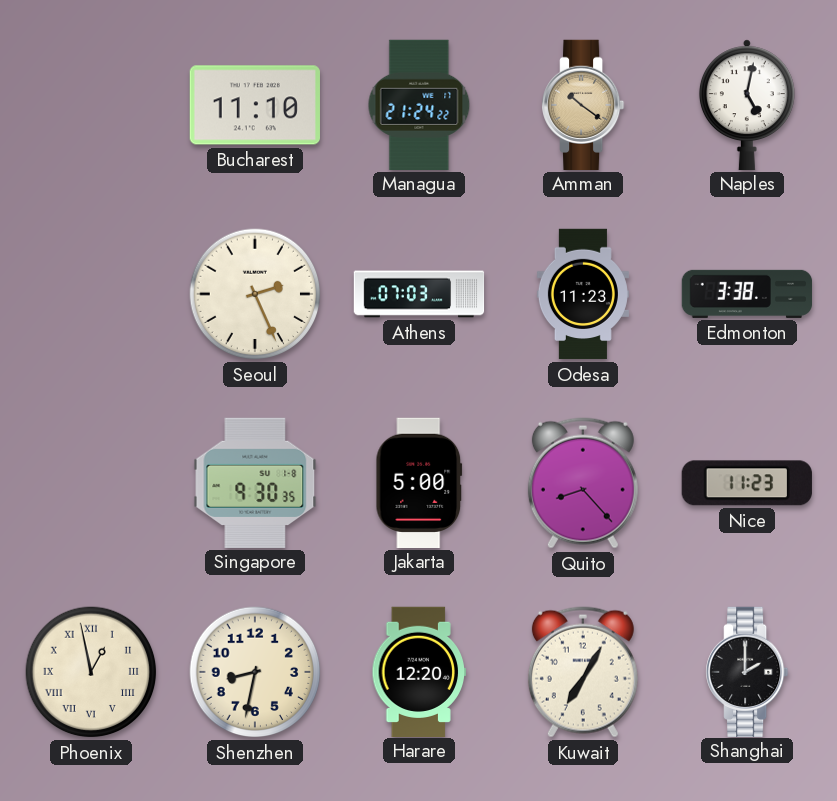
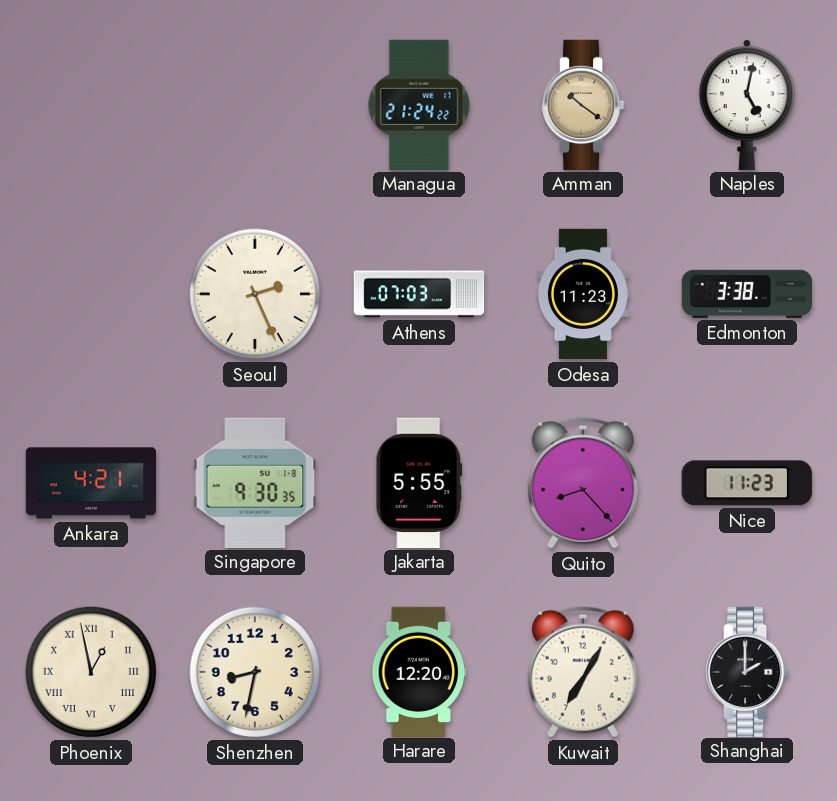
Bucharest: 11:10 -> none (255, 105)
Ankara: none -> 4:21 (91, 483)
Jakarta: 5:00 -> 5:55 (419, 482)
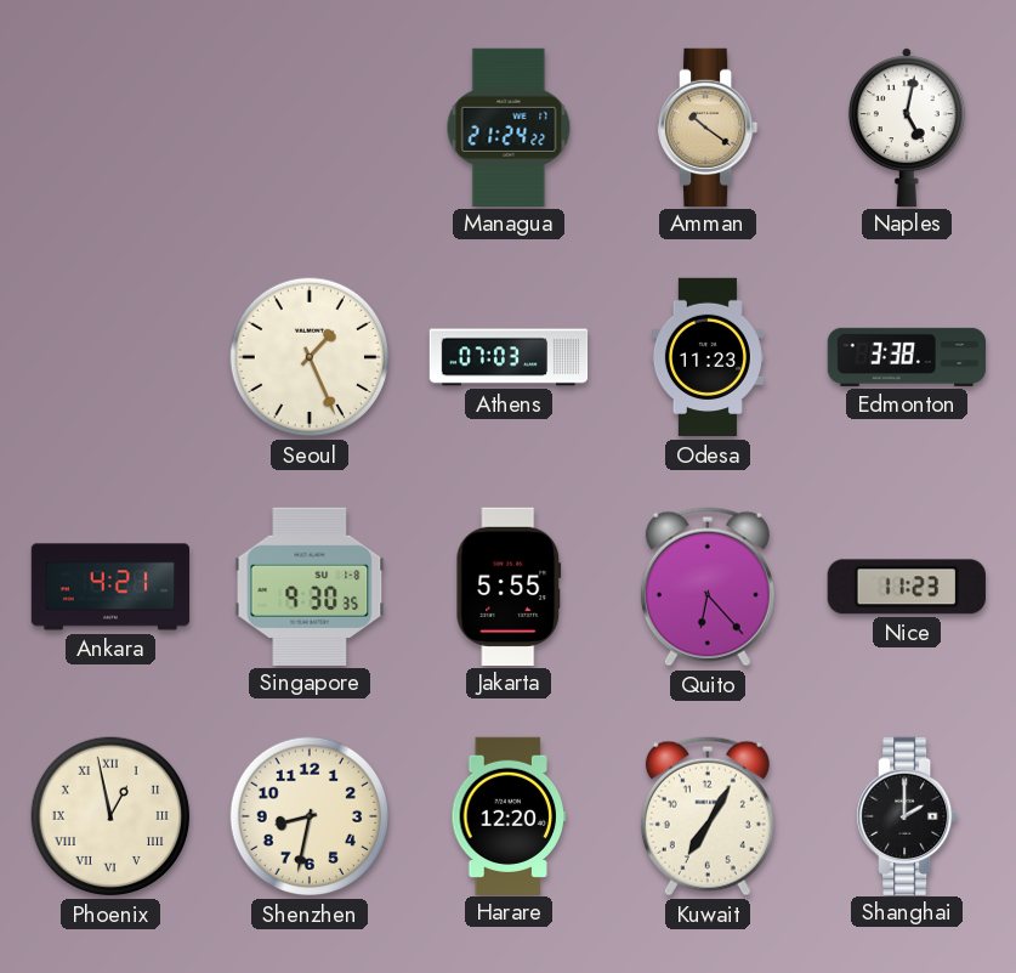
Seoul: 2:26 -> 1:26 (310, 357)
Quito: 8:23 -> 6:23 (708, 587)
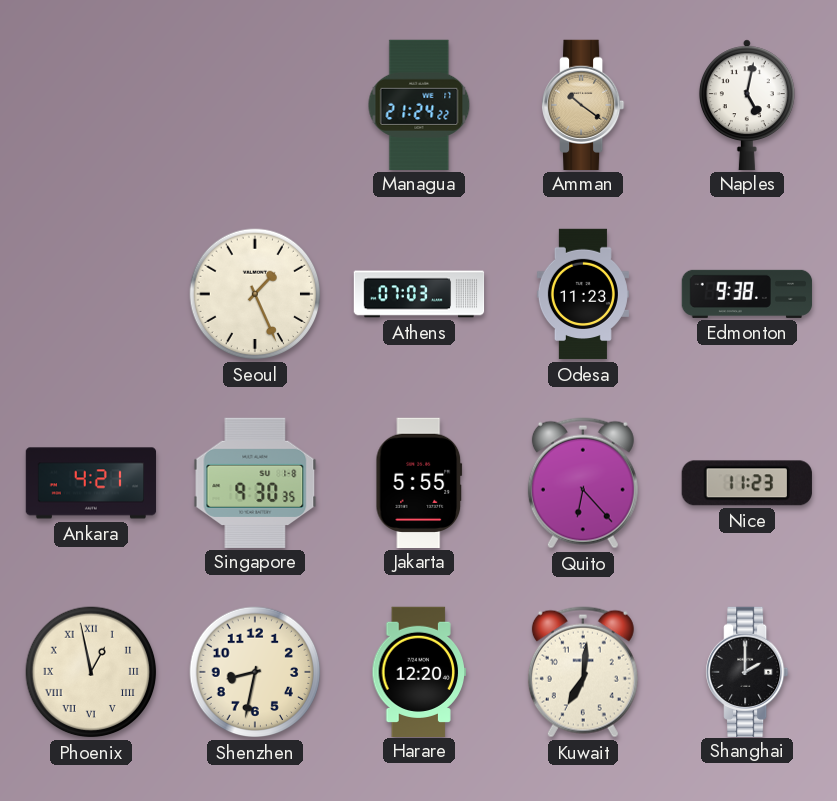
Edmonton: 3:38 -> 9:38 (747, 294)
Kuwait: 7:05 -> 7:01 (583, 672)
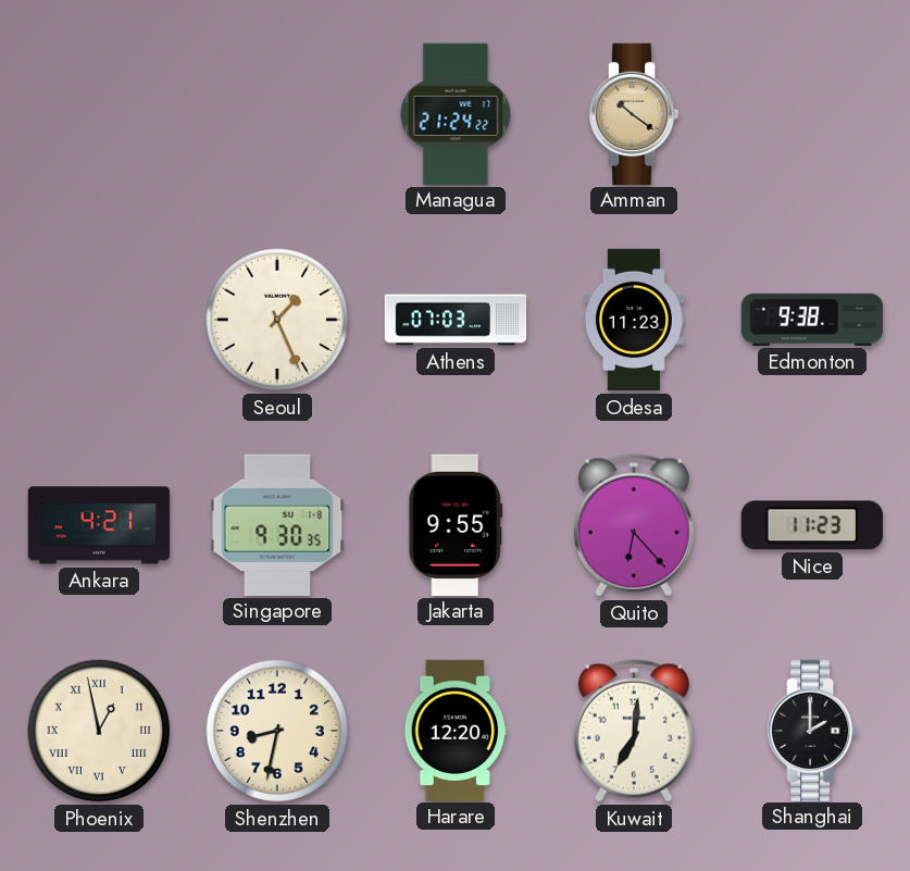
Naples: 5:02 -> none (747, 104)
Jakarta: 5:55 -> 9:55 (456, 524)
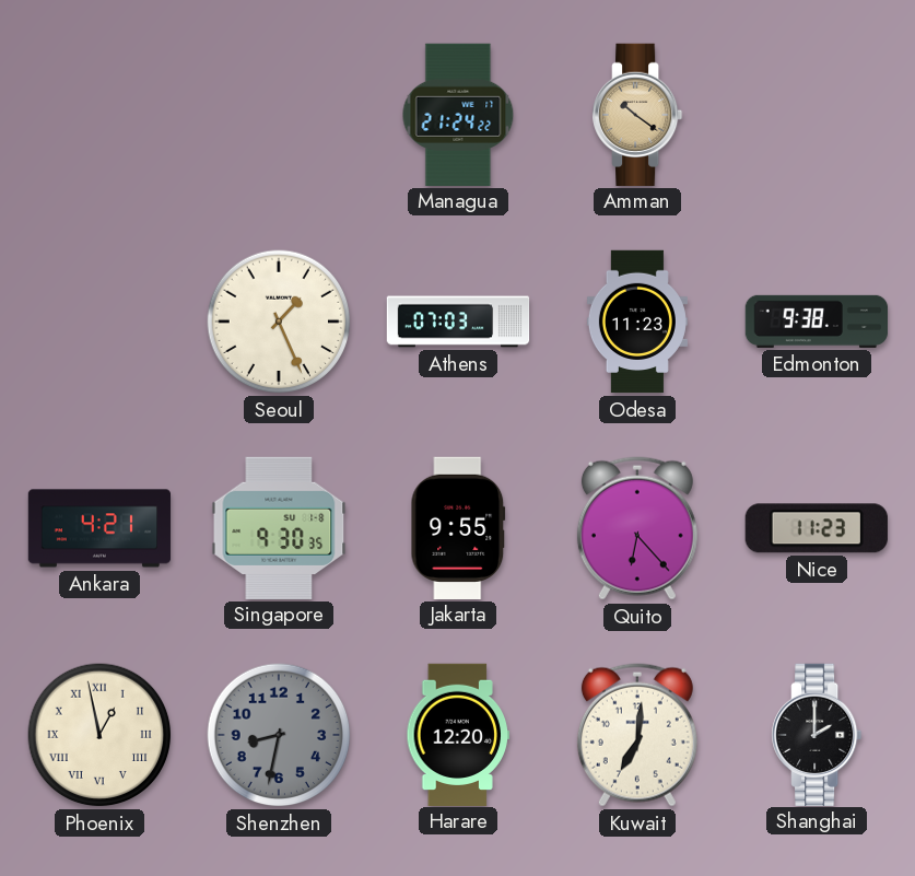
Shenzhen dial: cream -> grey (279, 735)
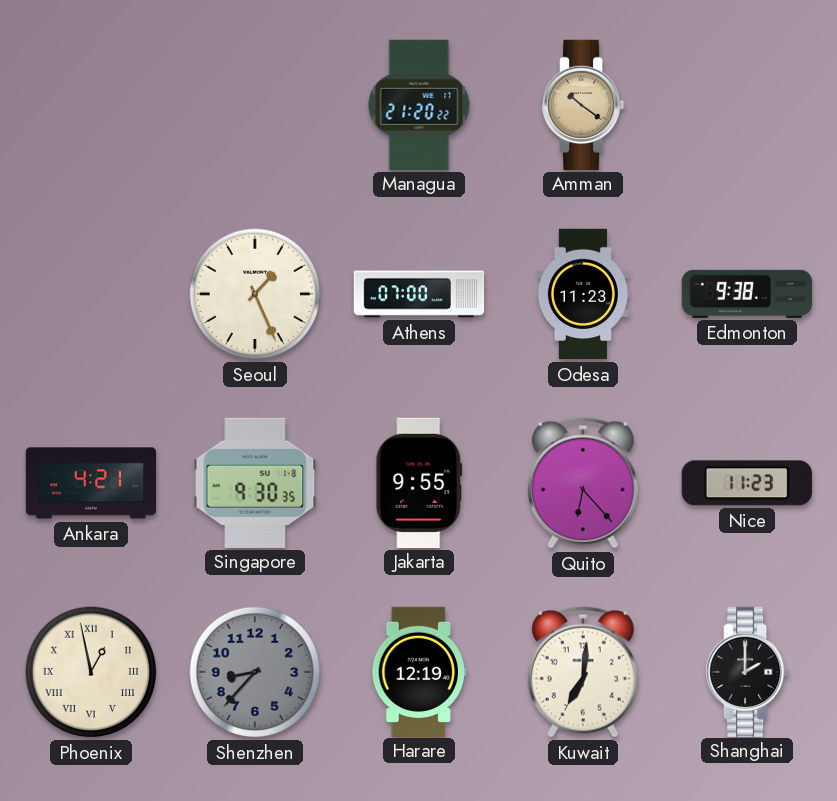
Managua: 21:24 -> 21:20 (419, 104)
Athens: 07:03 -> 07:00 (419, 294)
Shenzhen: 8:32 -> 8:37 (255, 672)
Harare: 12:20 -> 12:19 (419, 671)
